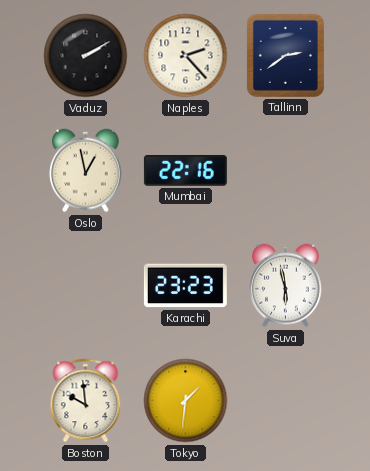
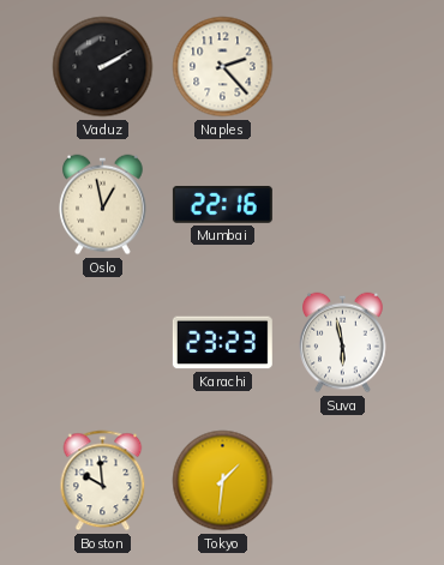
Tallinn: 2:39 -> none (285, 55)
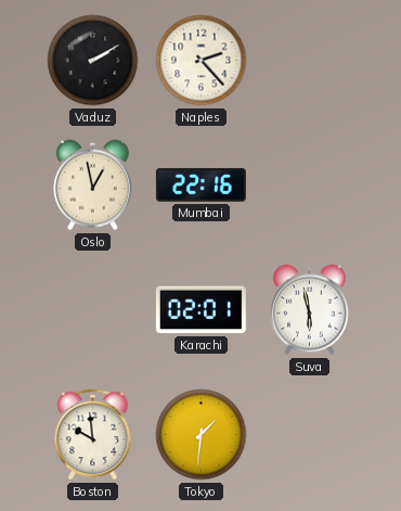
Karachi: 23:23 -> 02:01 (200, 310)
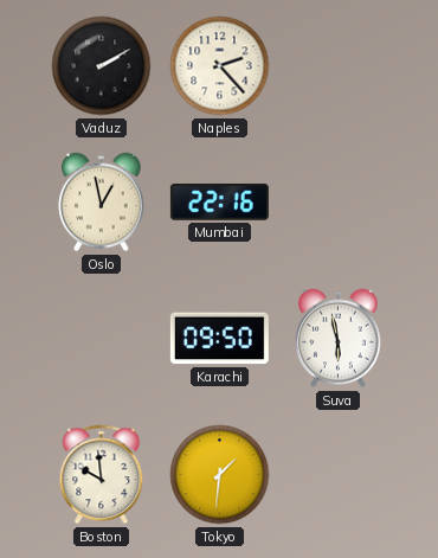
Karachi: 02:01 -> 09:50 (219, 339)
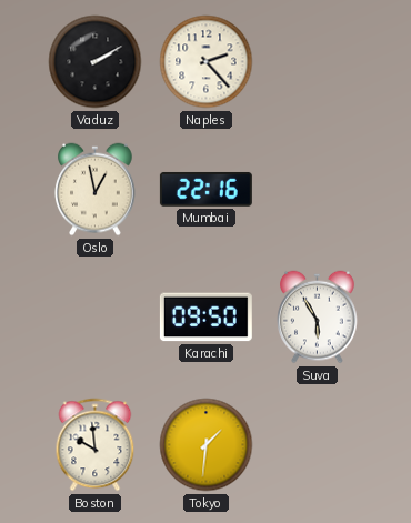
Suva: 5:58 -> 5:55 (318, 318)
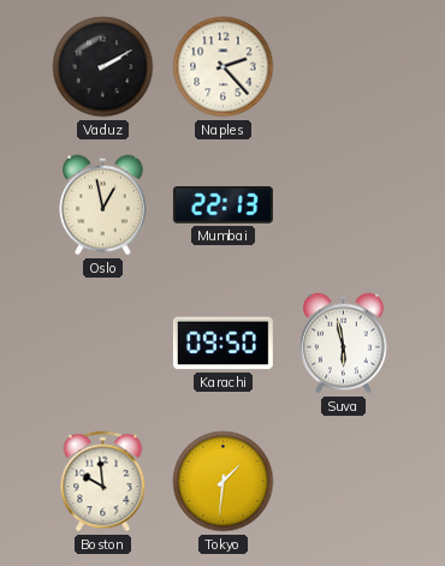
Mumbai: 22:16 -> 22:13 (222, 204)
Suva: 5:55 -> 5:58 (344, 344)
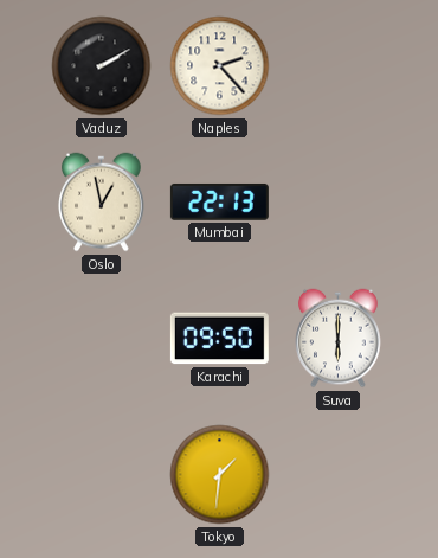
Suva: 5:58 -> 6:00 (339, 339)
Boston: 9:59 -> none (103, 482)
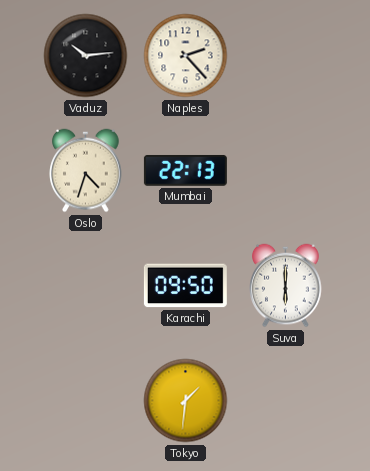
Vaduz: 2:10 -> 10:14 (86, 56)
Oslo: 12:58 -> 4:33 (86, 171)
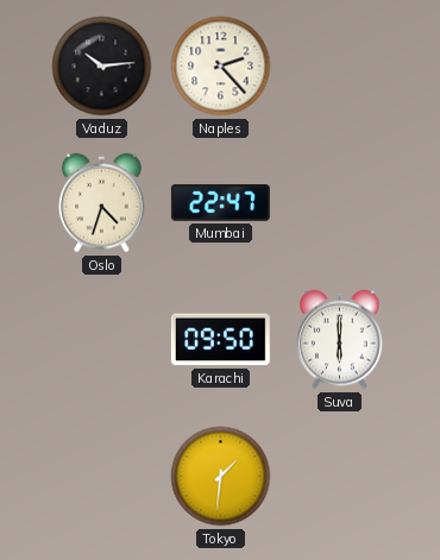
Mumbai: 22:13 -> 22:47 (220, 202)
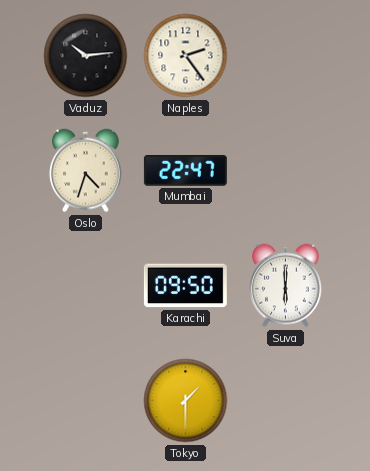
Naples: 2:23 -> 2:24 (186, 56)
Tokyo: 1:31 -> 1:30 (186, 401)
